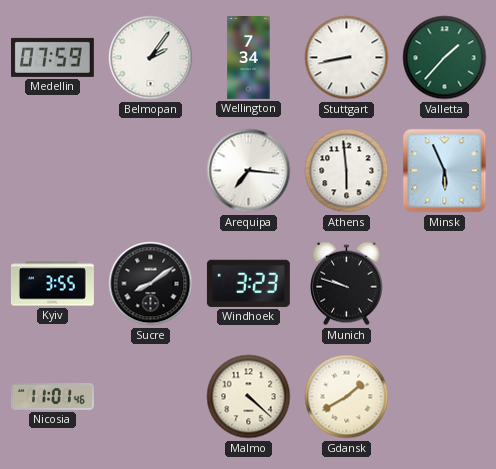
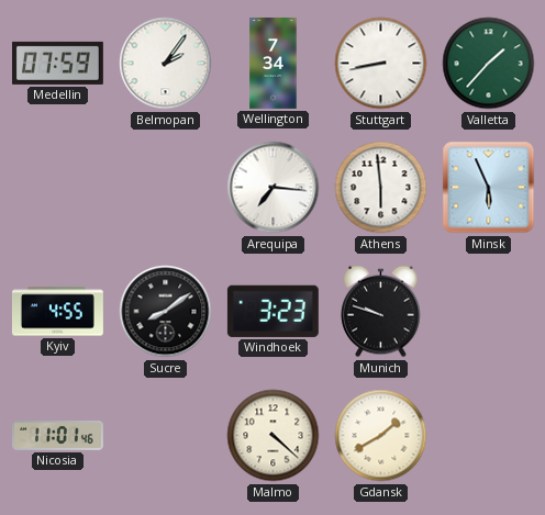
Kyiv: 3:55 -> 4:55 (57, 312)
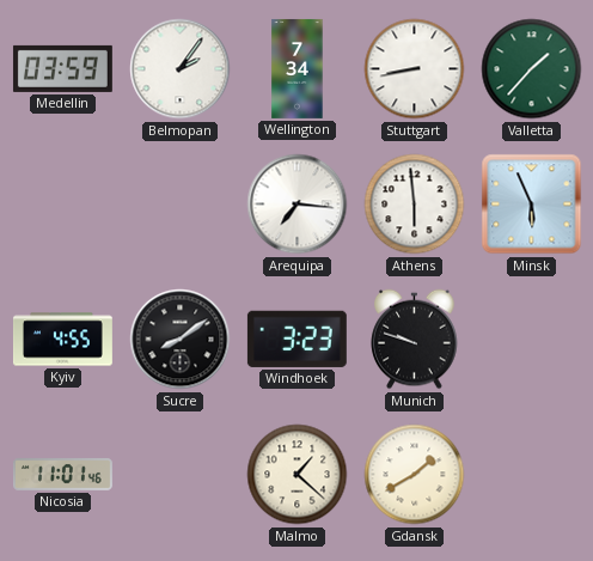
Medellin: 07:59 -> 03:59 (62, 68)
Malmo: 4:22 -> 1:22 (298, 475)
